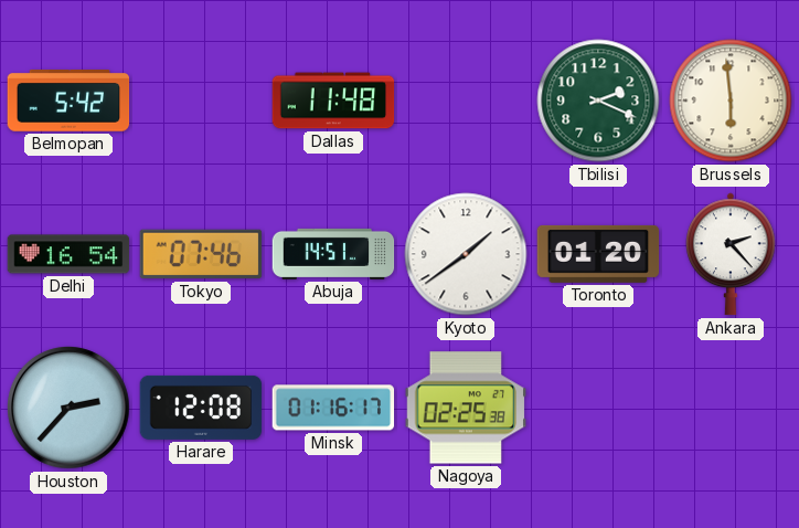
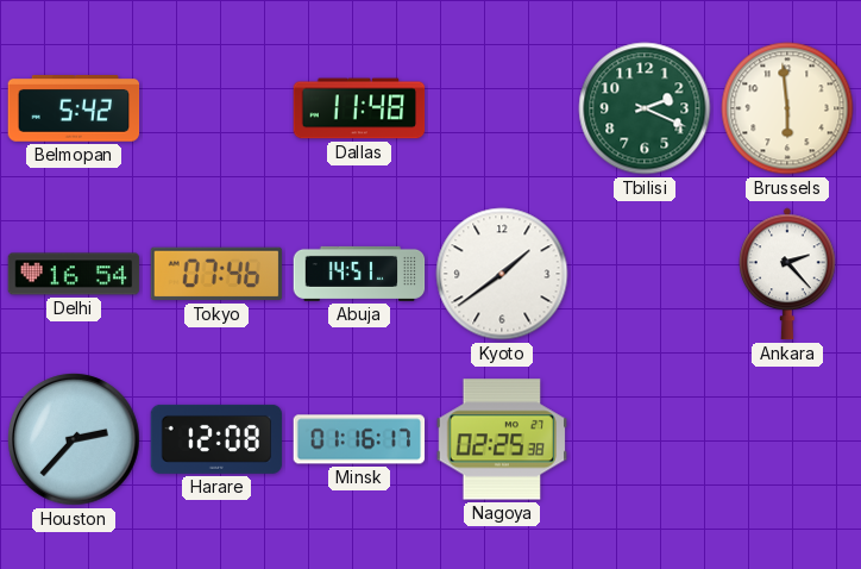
Toronto: 01:20 -> none (598, 254)
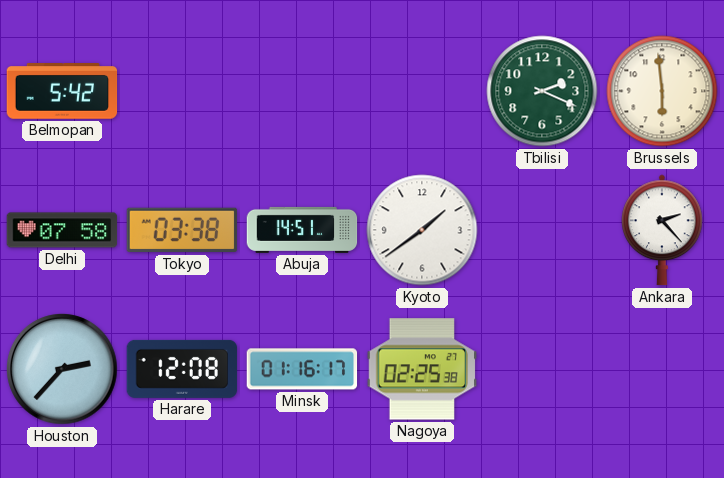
Dallas: 11:48 -> none (359, 108)
Delhi: 16:54 -> 07:58 (62, 230)
Tokyo: 07:46 -> 03:38 (182, 230)
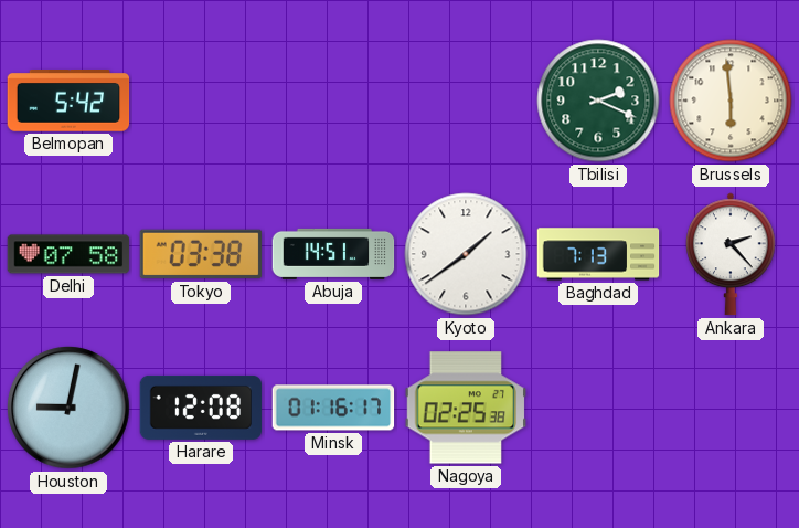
Baghdad: none -> 7:13 (598, 254)
Houston: 2:37 -> 9:02 (68, 408)
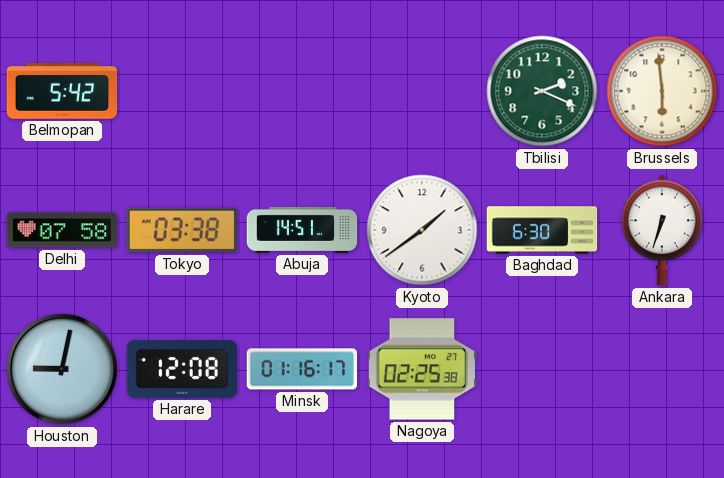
Baghdad: 7:13 -> 6:30 (542, 230)
Ankara: 2:23 -> 6:33 (662, 230)
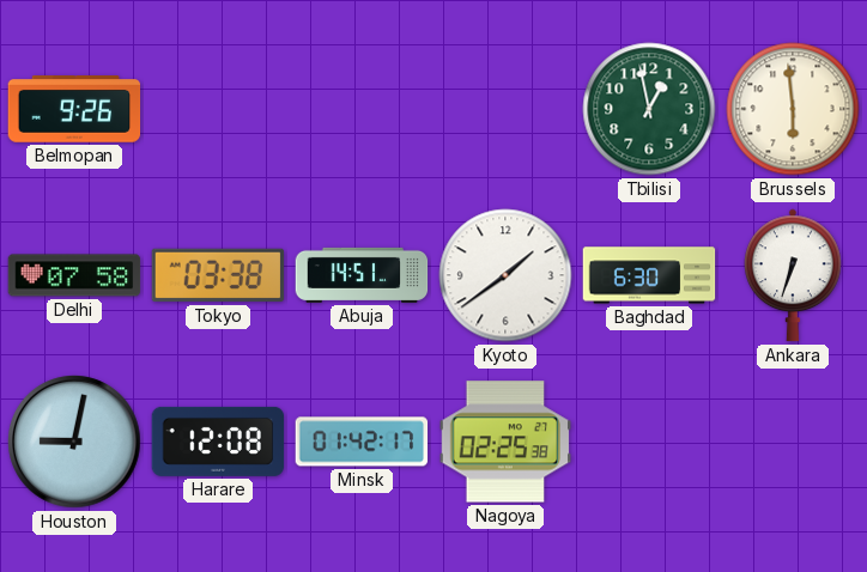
Belmopan: 5:42 -> 9:26 (74, 110)
Tbilisi: 2:19 -> 12:58 (649, 109)
Minsk: 01:16 -> 01:42 (362, 442)
